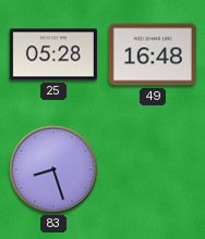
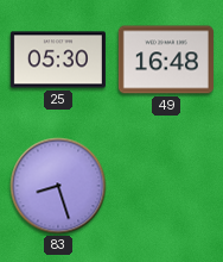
25: 05:28 -> 05:30 (58, 60)
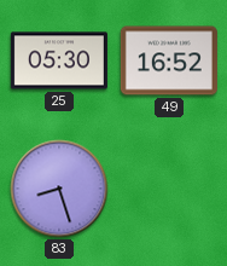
49: 16:48 -> 16:52 (169, 60)
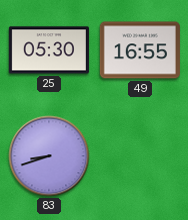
49: 16:52 -> 16:55 (140, 50)
83: 8:27 -> 8:42 (49, 156)
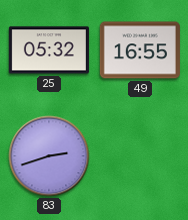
25: 05:30 -> 05:32 (49, 50)
83: 8:42 -> 2:42 (49, 156)
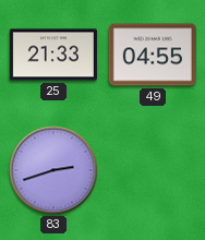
25: 05:32 -> 21:33 (53, 55)
49: 16:55 -> 04:55 (153, 55)
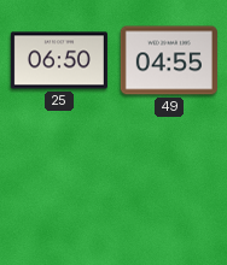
25: 21:33 -> 06:50 (59, 60)
83: 2:42 -> none (53, 170)
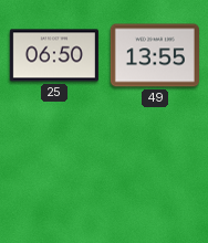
49: 04:55 -> 13:55 (155, 55)
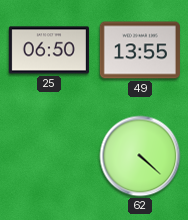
62: none -> 4:22 (140, 156)
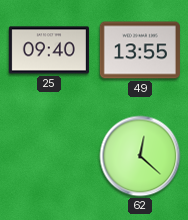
25: 06:50 -> 09:40 (49, 50)
62: 4:22 -> 12:22 (140, 156)
